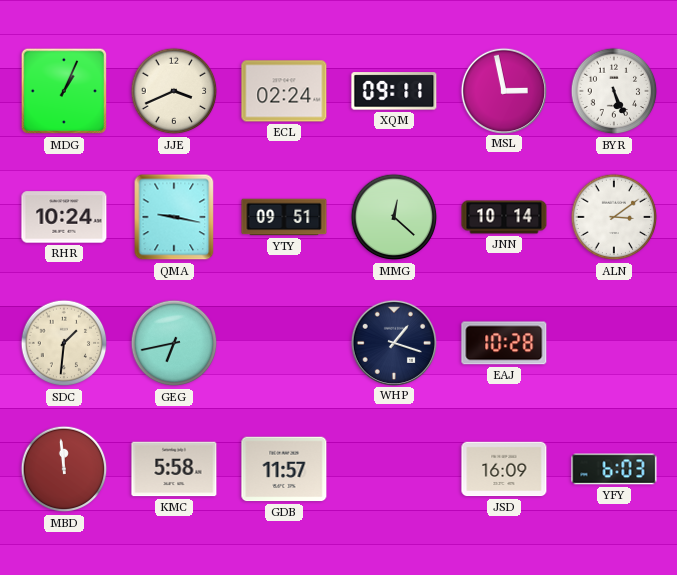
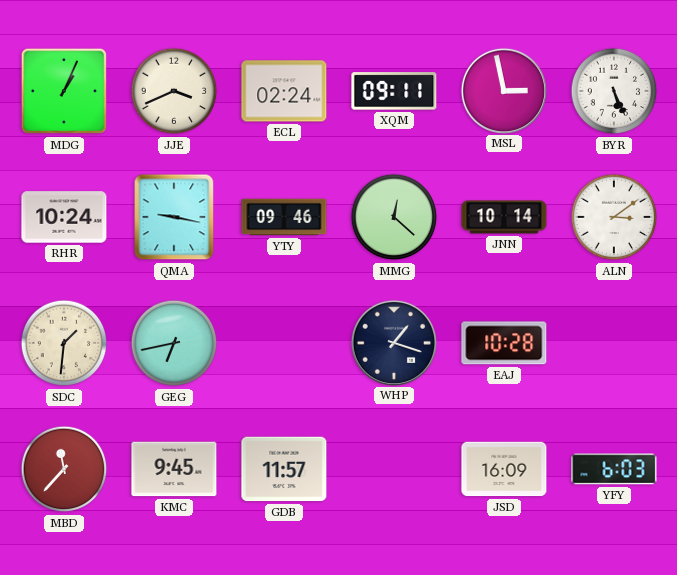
YTY: 09:51 -> 09:46 (284, 217)
MBD: 11:59 -> 11:37 (64, 469)
KMC: 5:58 -> 9:45 (174, 469)
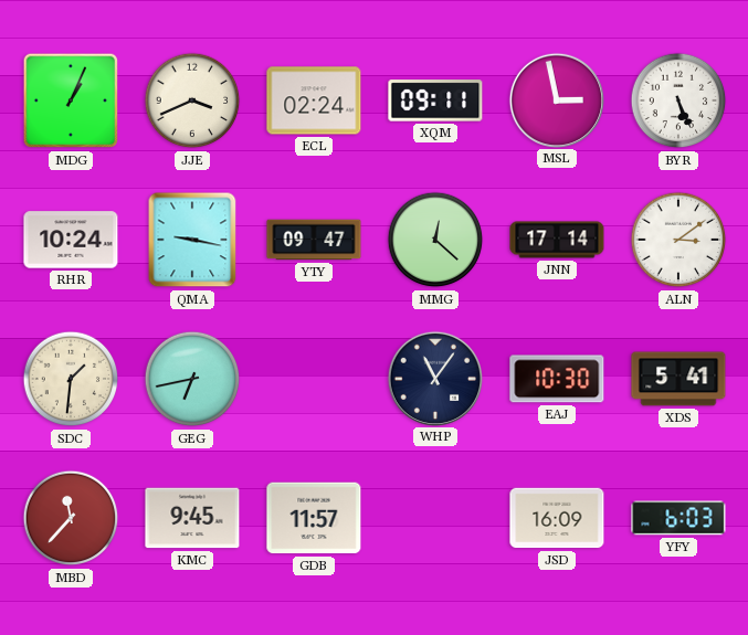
YTY: 09:46 -> 09:47 (314, 240)
JNN: 10:14 -> 17:14 (557, 240)
WHP: 1:18 -> 11:06 (434, 378)
EAJ: 10:28 -> 10:30 (557, 379)
XDS: none -> 5:41 (678, 379)
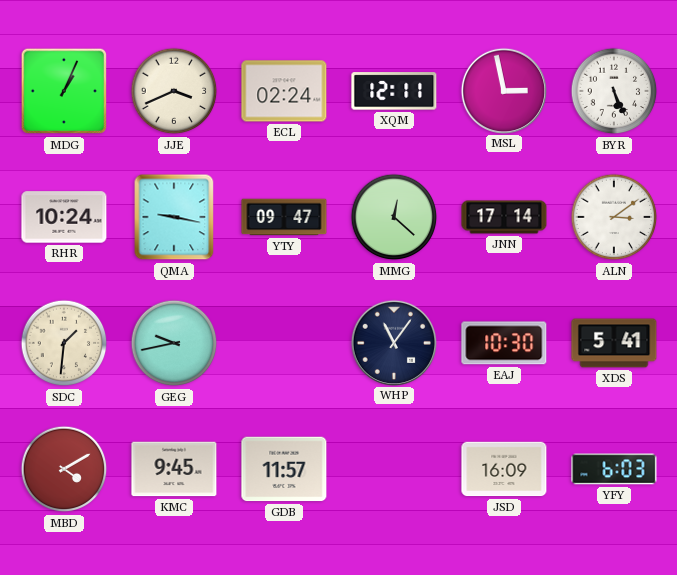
XQM: 09:11 -> 12:11 (394, 91)
GEG: 6:43 -> 9:43 (174, 343)
MBD: 11:37 -> 4:10 (64, 469)
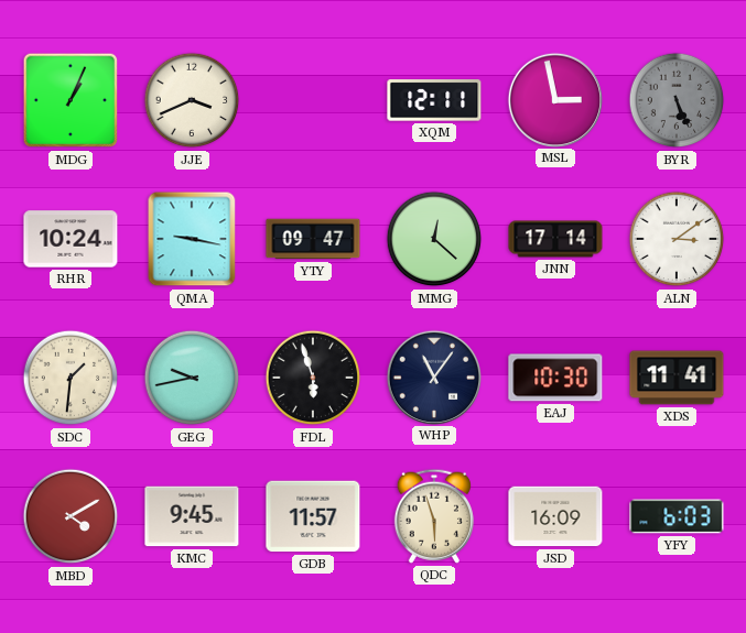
ECL: 02:24 -> none (284, 91)
BYR dial: white -> grey (677, 100)
FDL: none -> 5:57 (313, 378)
XDS: 5:41 -> 11:41 (677, 378)
QDC: none -> 5:57 (434, 516)
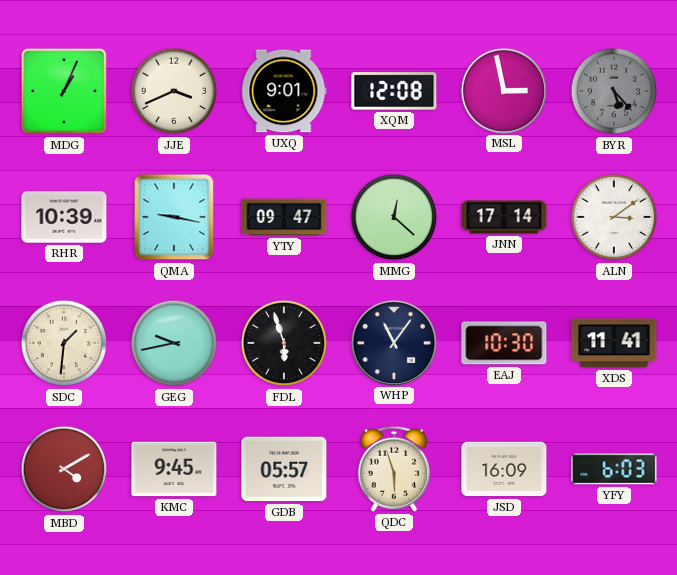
UXQ: none -> 9:01 (284, 91)
XQM: 12:11 -> 12:08 (394, 91)
BYR: 5:26 -> 5:23 (614, 91)
RHR: 10:24 -> 10:39 (64, 217)
GDB: 11:57 -> 05:57 (284, 469)
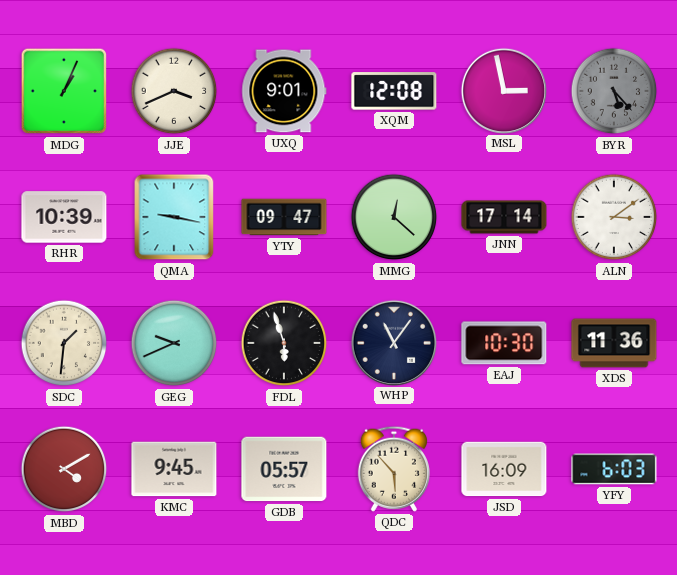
GEG: 9:43 -> 9:41 (174, 343)
XDS: 11:41 -> 11:36 (614, 343)
QDC: 5:57 -> 5:53 (394, 469)
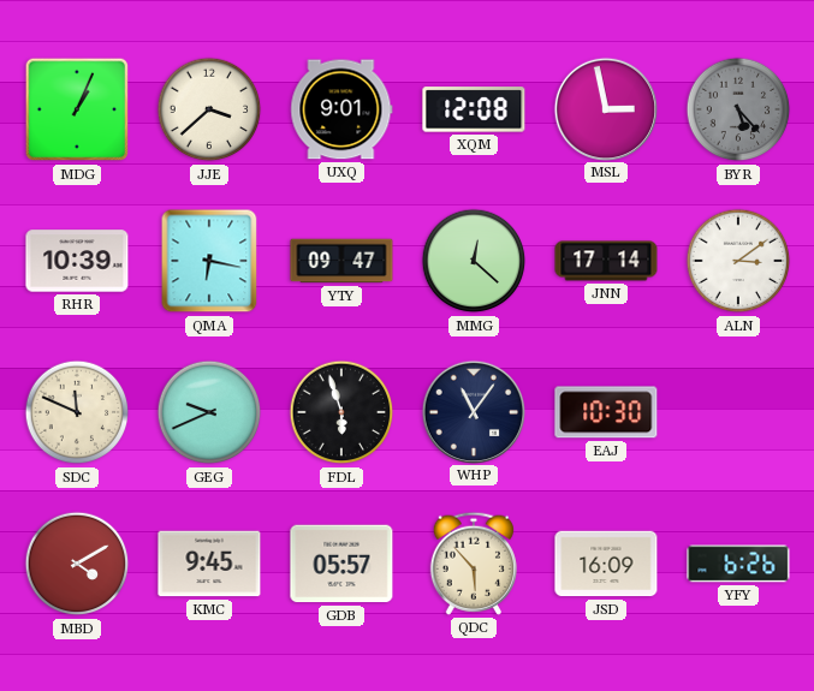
JJE: 3:41 -> 3:38 (209, 109)
QMA: 9:17 -> 6:17 (209, 261)
SDC: 1:31 -> 11:49 (77, 412)
XDS: 11:36 -> none (614, 343)
YFY: 6:03 -> 6:26 (738, 564)
